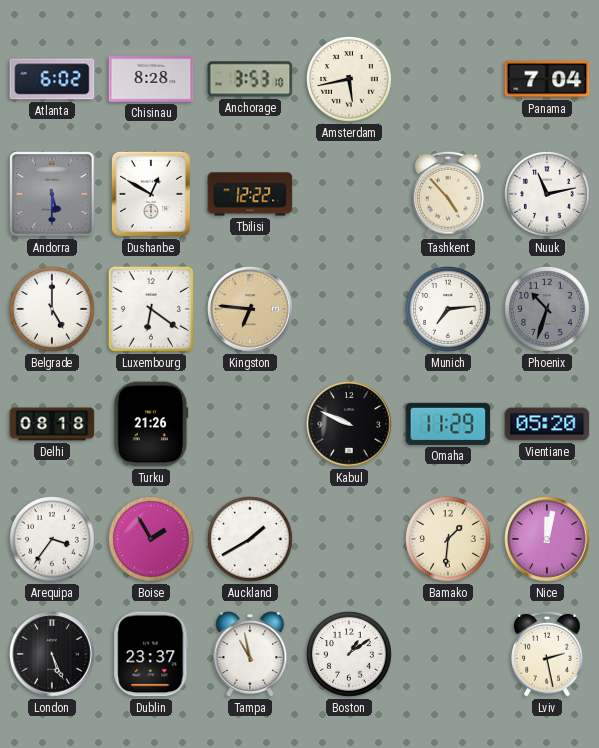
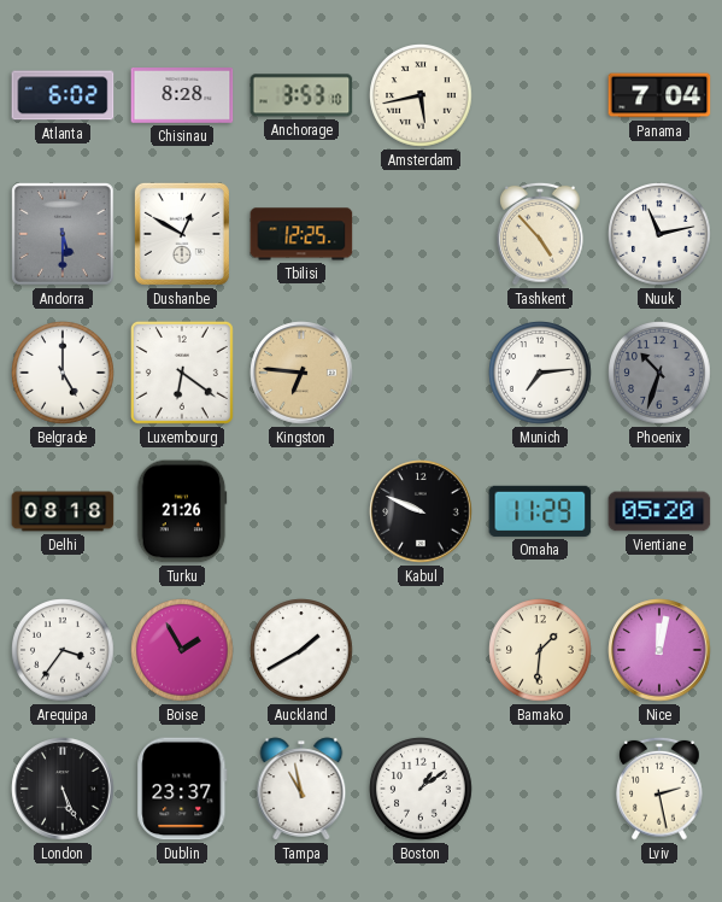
Tbilisi: 12:22 -> 12:25 (301, 234)
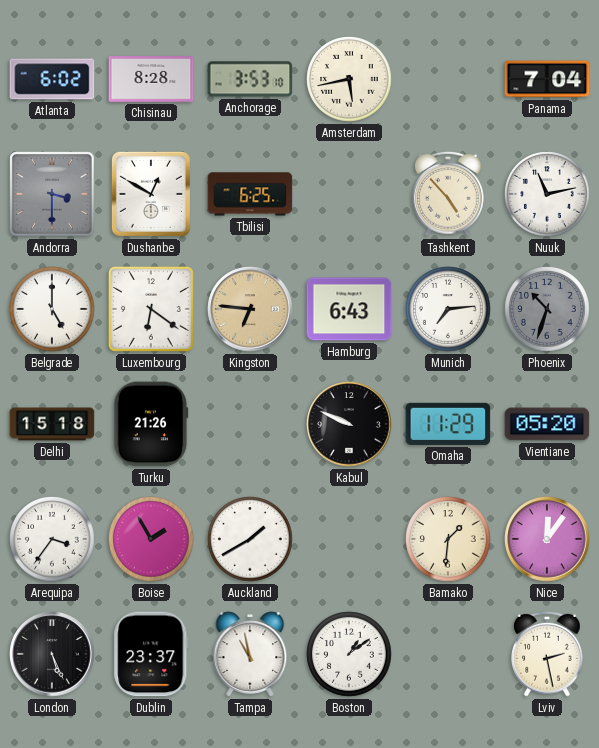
Andorra: 5:30 -> 3:30 (53, 195)
Tbilisi: 12:25 -> 6:25 (250, 194)
Hamburg: none -> 6:43 (349, 309)
Delhi: 08:18 -> 15:18 (52, 424)
Nice: 12:02 -> 12:06 (547, 539)
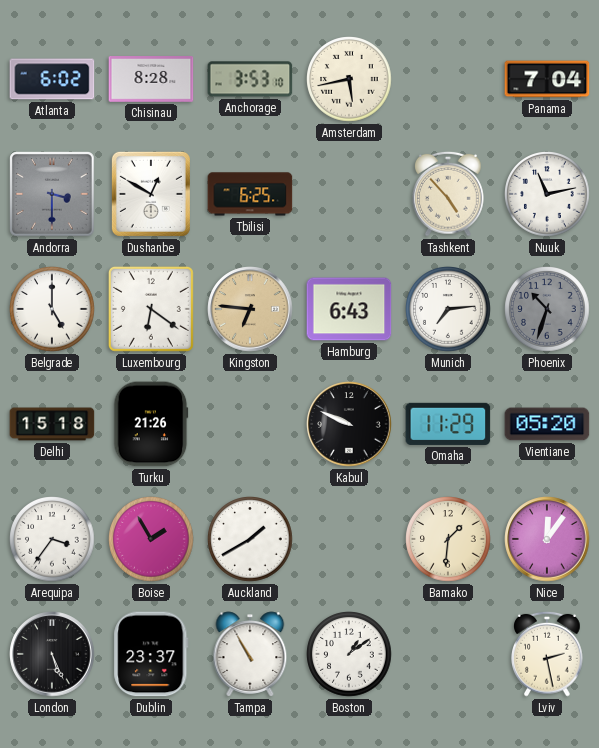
Tampa: 10:58 -> 10:55 (250, 654)
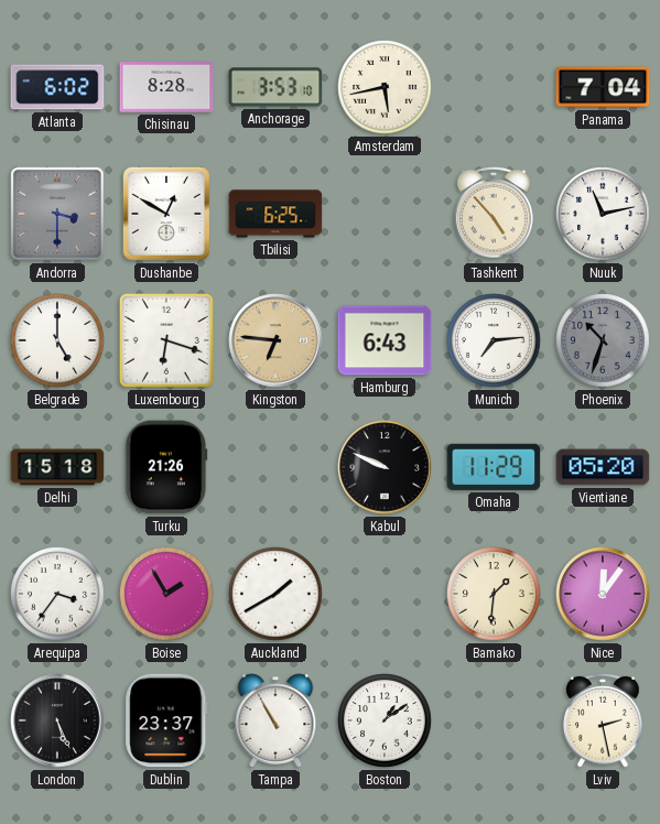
Luxembourg: 6:21 -> 6:18 (166, 340)
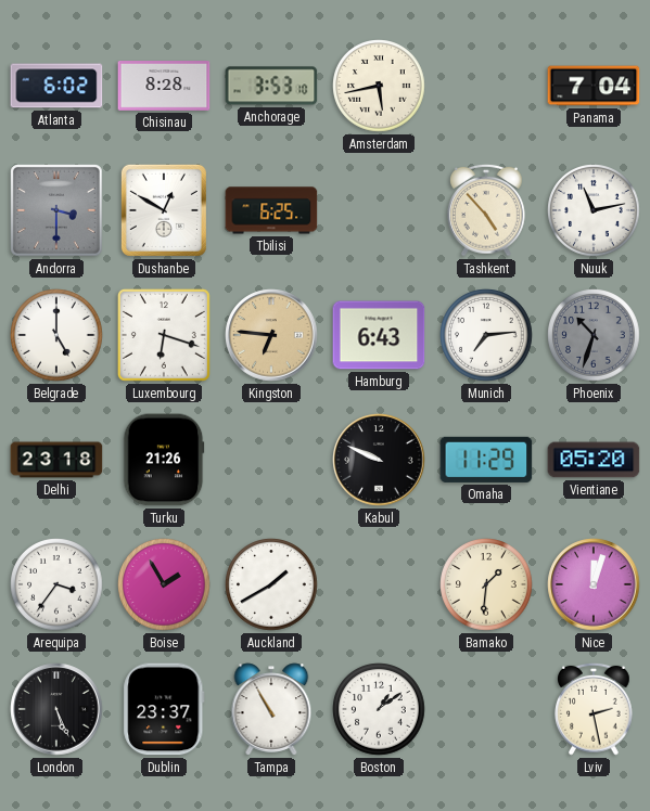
Delhi: 15:18 -> 23:18 (56, 460)
Nice: 12:06 -> 12:03 (594, 584)
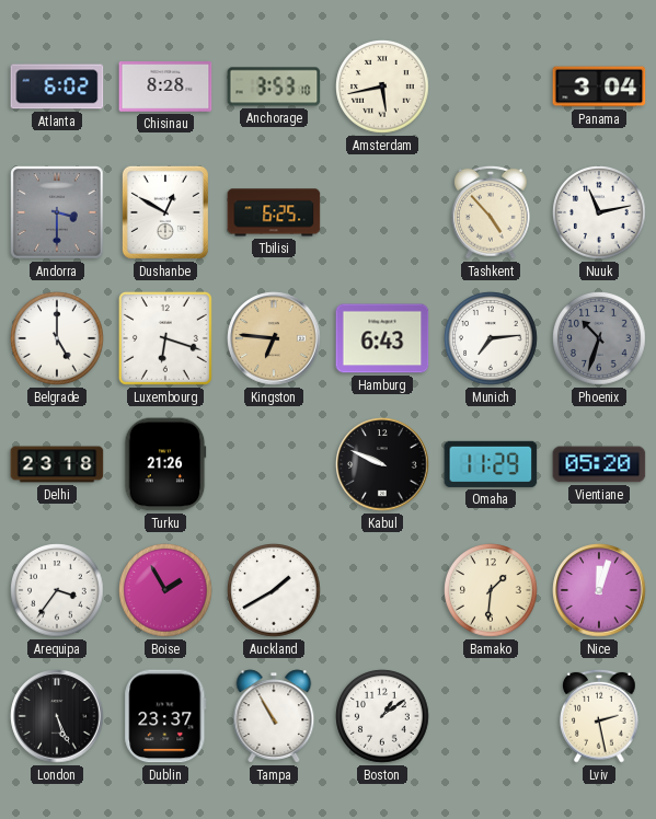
Panama: 7:04 -> 3:04 (599, 86)
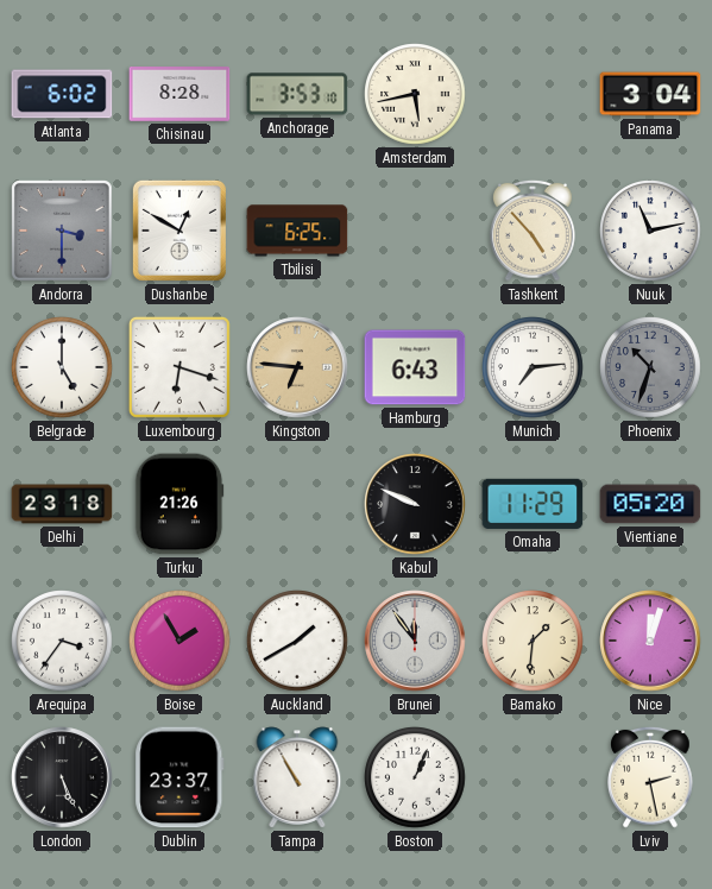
Brunei: none -> 11:54 (415, 641)
Boston: 1:09 -> 1:04 (415, 777)
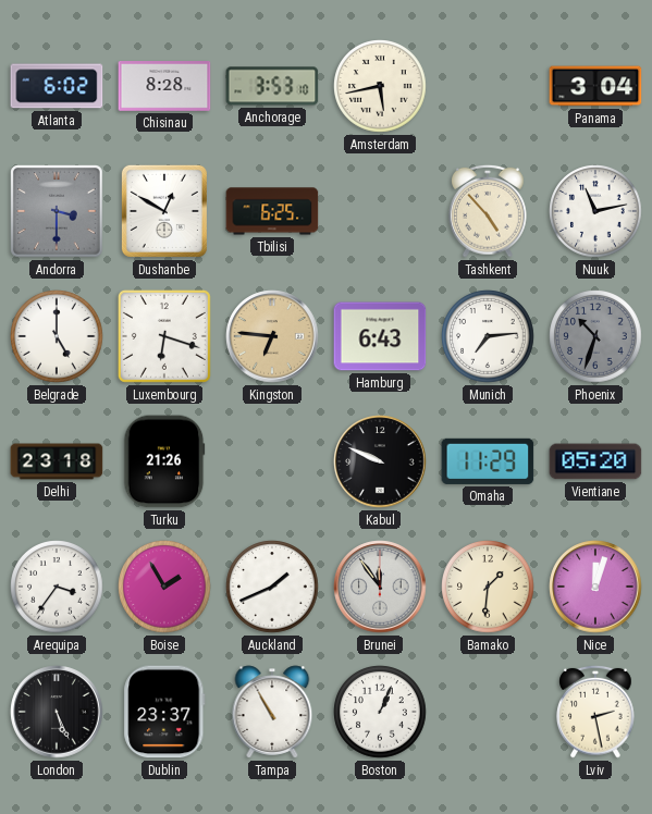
Auckland: 1:40 -> 1:41 (272, 587)
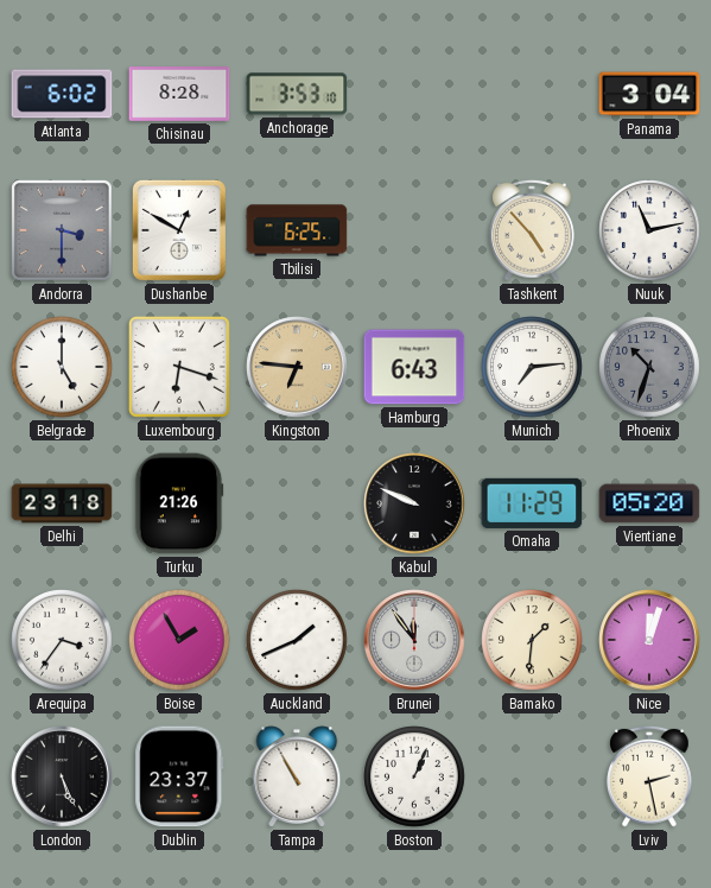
Amsterdam: 5:43 -> none (380, 86)
